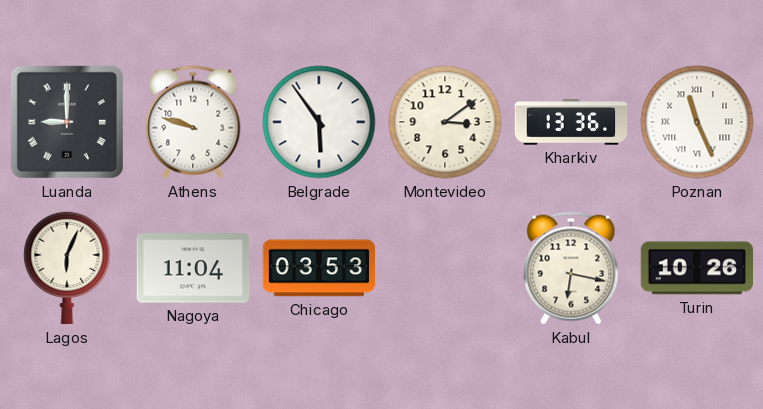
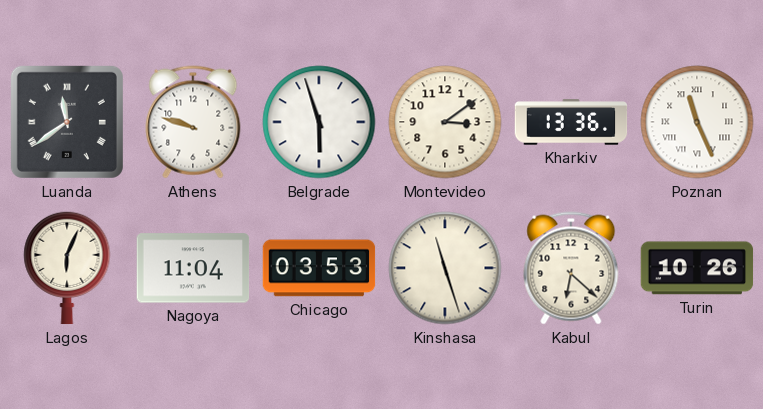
Luanda: 9:00 -> 11:39 (67, 122)
Belgrade: 5:54 -> 5:57 (319, 122)
Kinshasa: none -> 11:27 (445, 268)
Kabul: 6:17 -> 6:22 (571, 268)
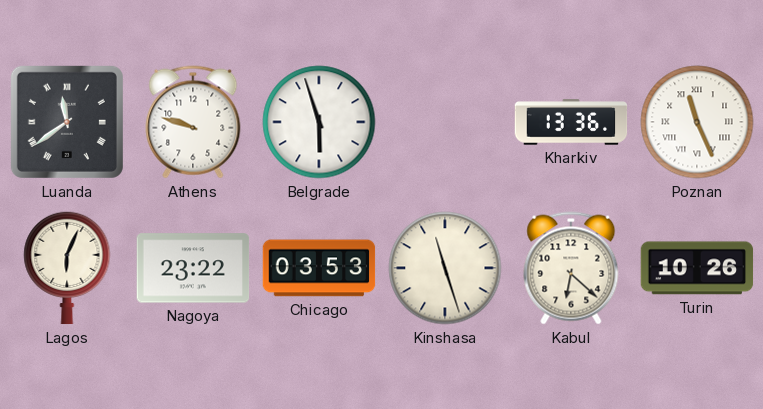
Montevideo: 3:09 -> none (445, 122)
Nagoya: 11:04 -> 23:22 (193, 268)
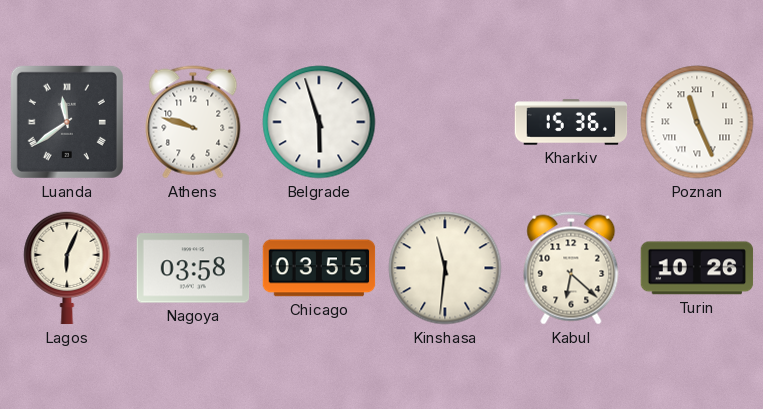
Kharkiv: 13:36 -> 15:36 (571, 122)
Nagoya: 23:22 -> 03:58 (193, 268)
Chicago: 03:53 -> 03:55 (319, 268)
Kinshasa: 11:27 -> 11:31 (445, 268)
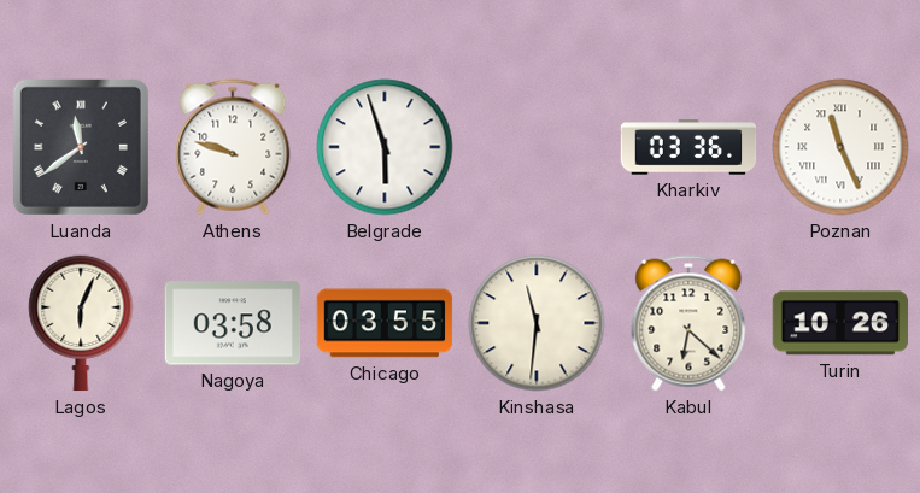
Kharkiv: 15:36 -> 03:36 (688, 147)
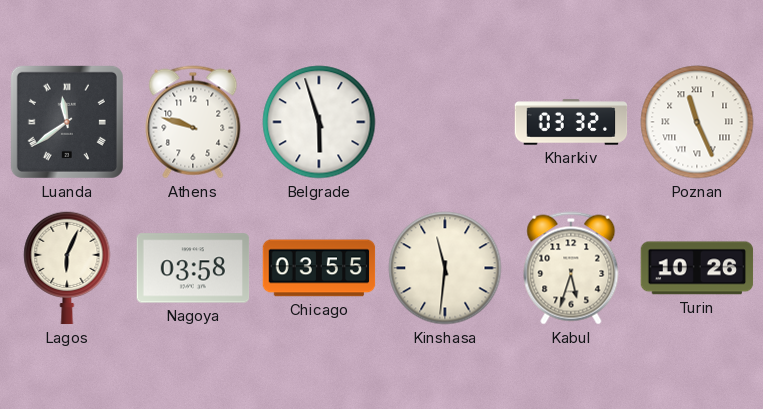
Kharkiv: 03:36 -> 03:32 (571, 122)
Kabul: 6:22 -> 5:33 (571, 268)
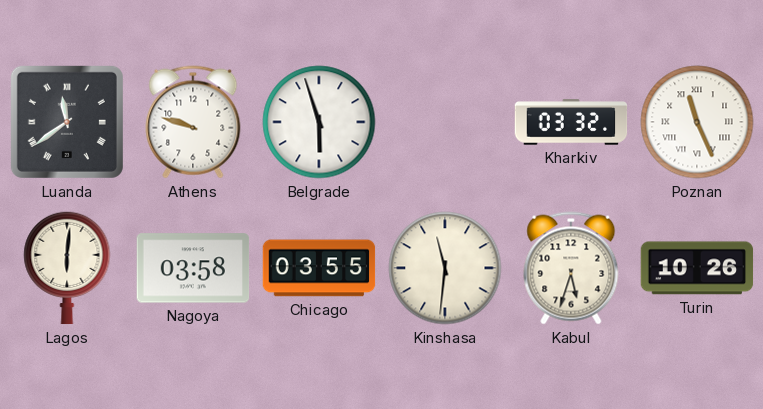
Lagos: 6:04 -> 6:01 (67, 268)
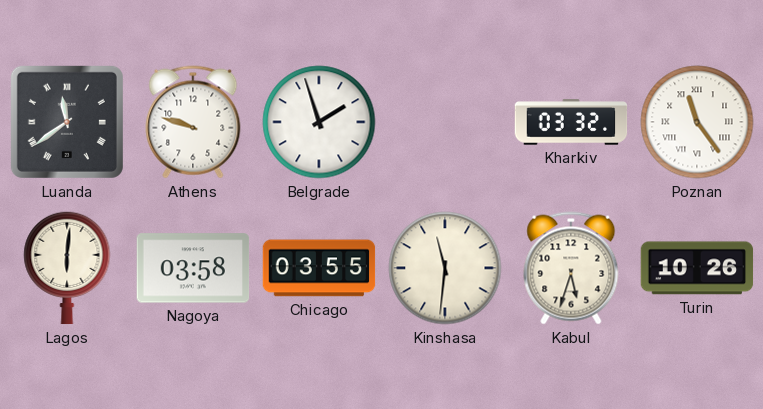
Belgrade: 5:57 -> 1:57 (319, 122)
Poznan: 11:26 -> 11:24 (697, 122)
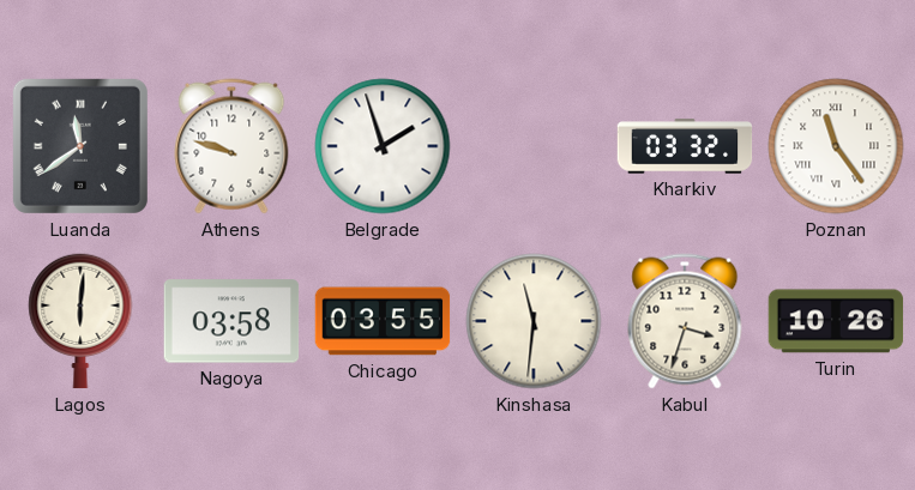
Kabul: 5:33 -> 3:33 (685, 321)
